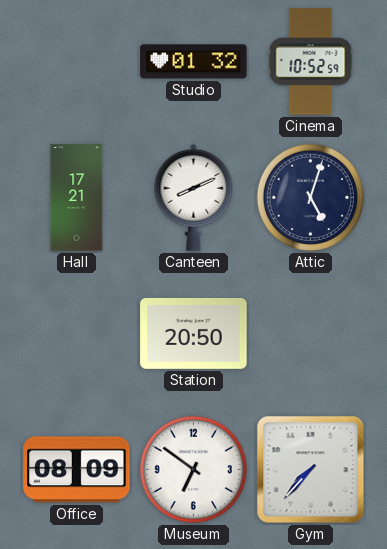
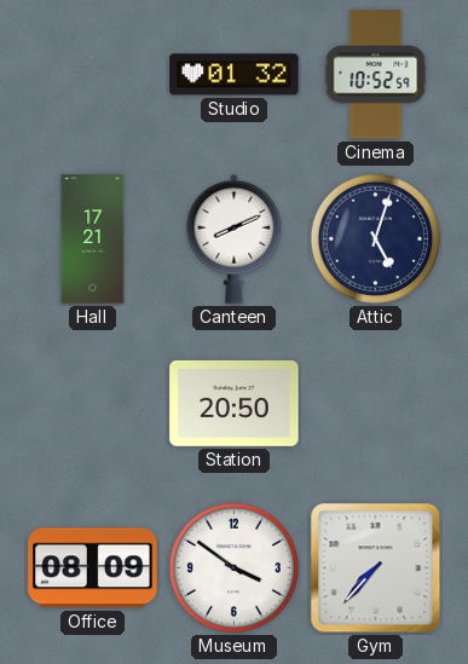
Museum: 6:51 -> 3:51 (233, 567)
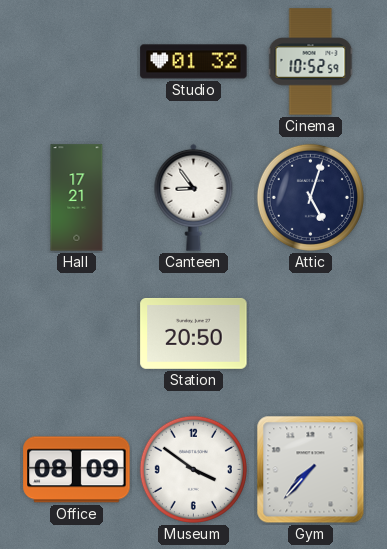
Canteen: 8:11 -> 8:54 (194, 197)
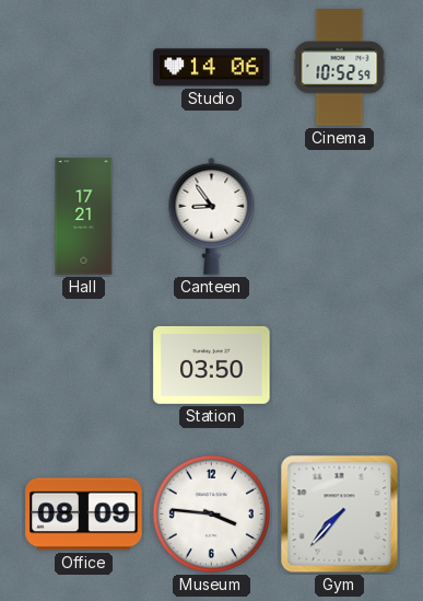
Studio: 01:32 -> 14:06 (212, 68)
Attic: 5:03 -> none (310, 197)
Station: 20:50 -> 03:50 (212, 365)
Museum: 3:51 -> 3:46 (211, 513)
